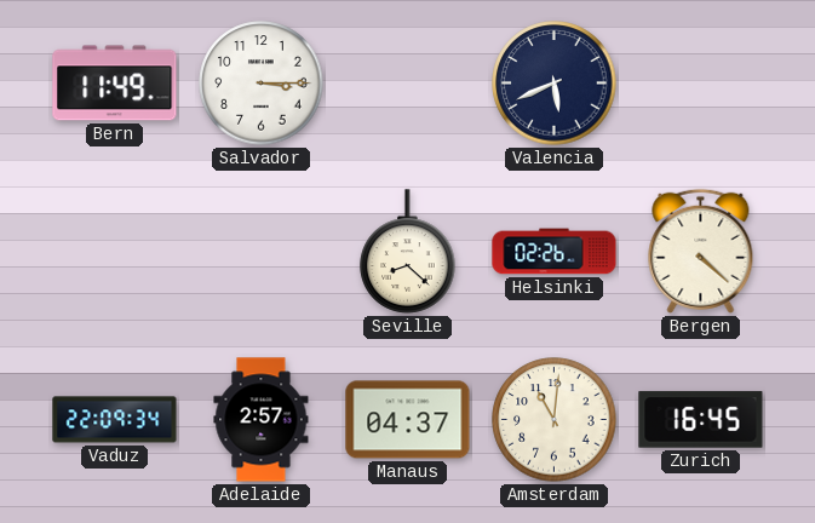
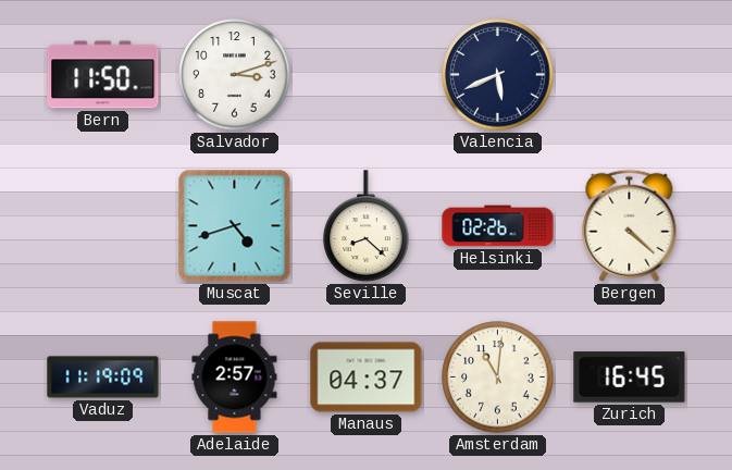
Bern: 11:49 -> 11:50 (103, 75)
Salvador: 3:15 -> 3:12 (235, 75)
Muscat: none -> 4:42 (235, 226)
Vaduz: 22:09 -> 11:19 (103, 378)
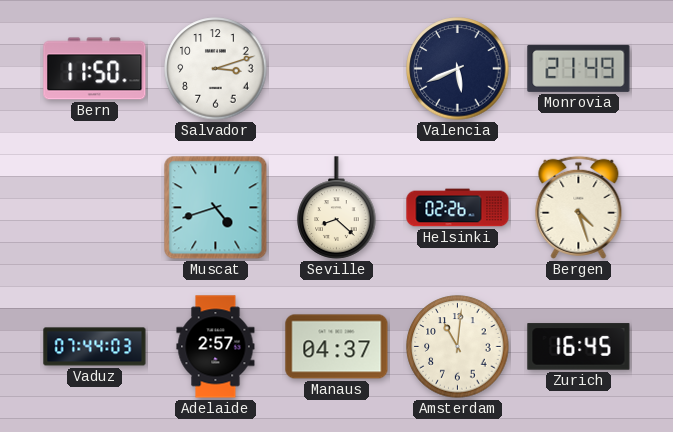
Monrovia: none -> 21:49 (579, 68)
Bergen: 4:22 -> 4:27 (579, 207)
Vaduz: 11:19 -> 07:44 (95, 347)
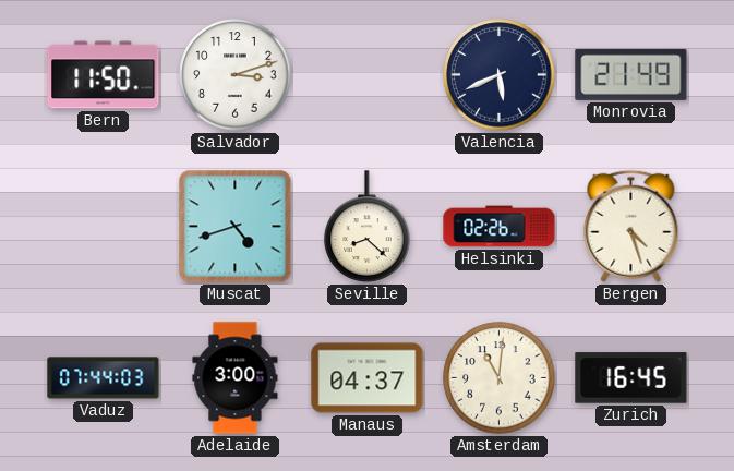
Adelaide: 2:57 -> 3:00 (236, 378)
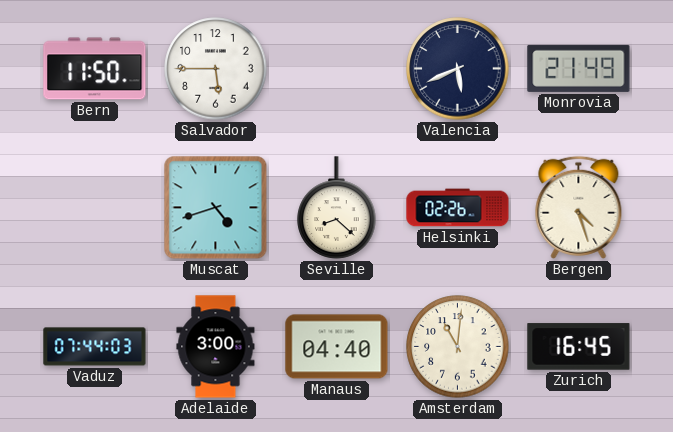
Salvador: 3:12 -> 5:45 (216, 69)
Manaus: 04:37 -> 04:40 (337, 347)
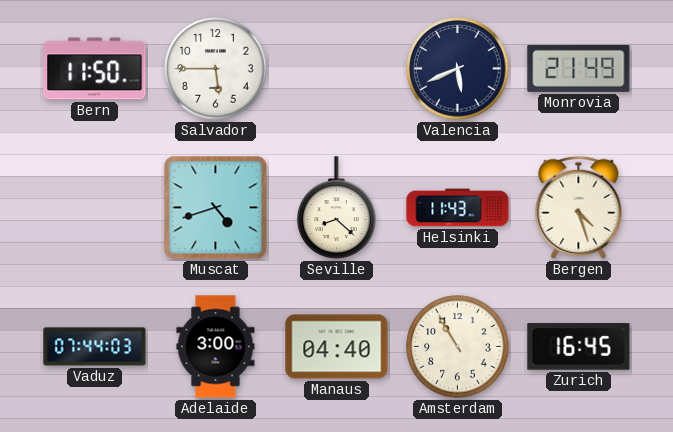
Helsinki: 02:26 -> 11:43 (458, 208)
Amsterdam: 11:01 -> 10:55 (458, 347)
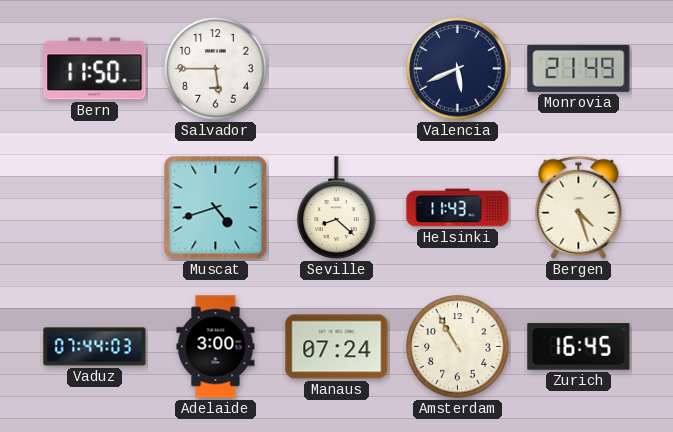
Manaus: 04:40 -> 07:24 (337, 347)
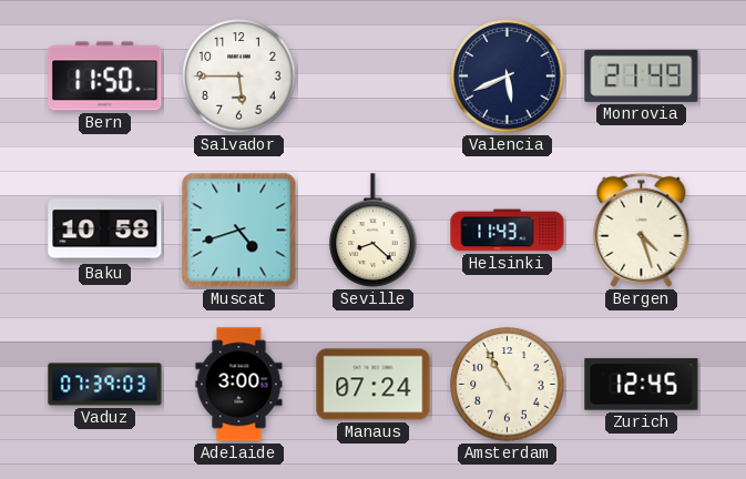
Baku: none -> 10:58 (105, 231)
Vaduz: 07:44 -> 07:39 (105, 385)
Zurich: 16:45 -> 12:45 (642, 385)
